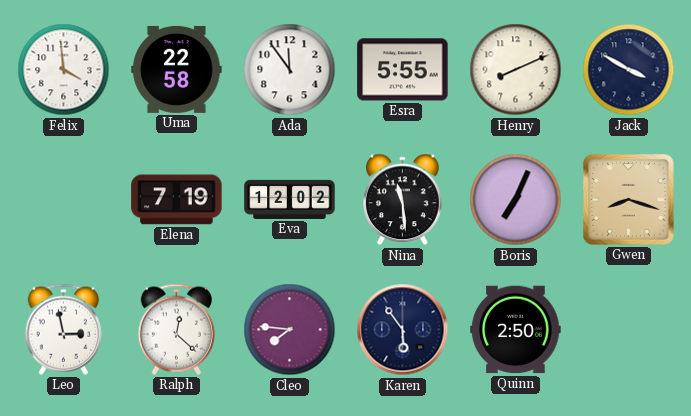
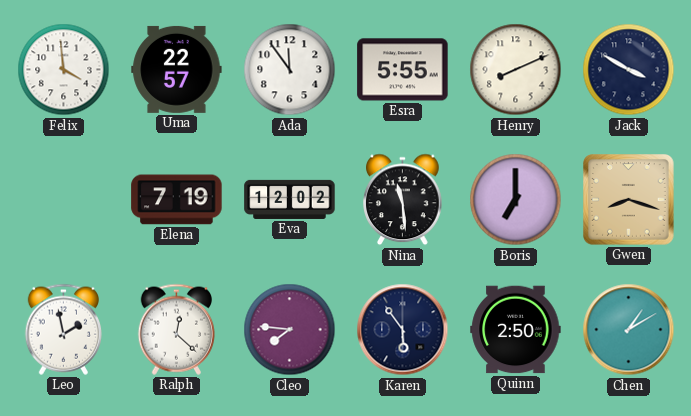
Uma: 22:58 -> 22:57 (177, 69)
Boris: 7:04 -> 7:00 (516, 200)
Leo: 2:58 -> 1:58 (63, 329)
Chen: none -> 1:10 (629, 330)
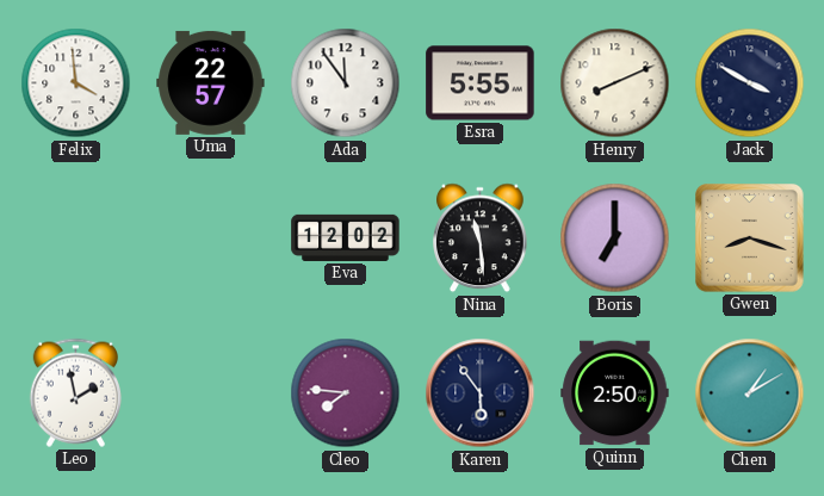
Elena: 7:19 -> none (177, 200)
Ralph: 12:22 -> none (176, 329)
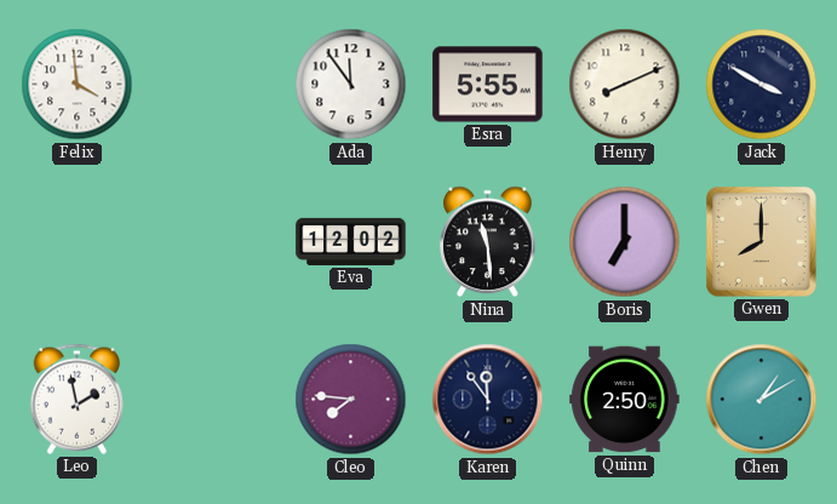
Uma: 22:57 -> none (211, 82)
Gwen: 8:18 -> 8:00 (762, 242)
Karen: 5:54 -> 11:54 (488, 400)
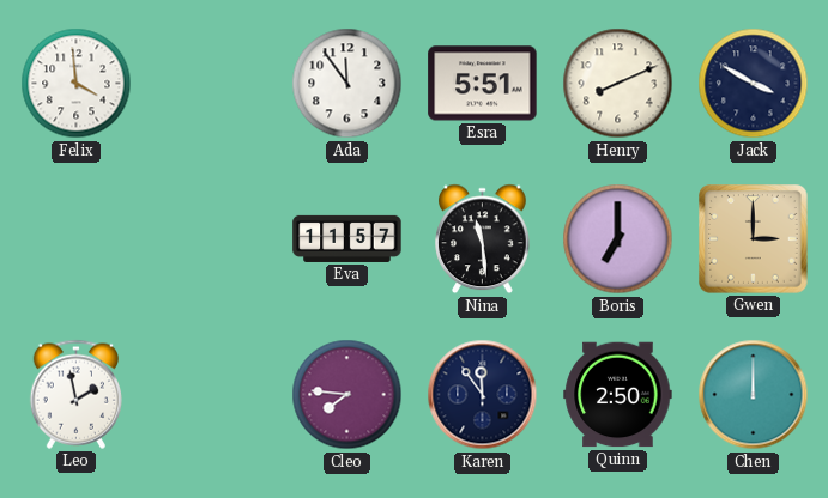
Esra: 5:55 -> 5:51 (483, 84)
Eva: 12:02 -> 11:57 (347, 238)
Gwen: 8:00 -> 3:00 (754, 239)
Chen: 1:10 -> 12:00 (754, 395)
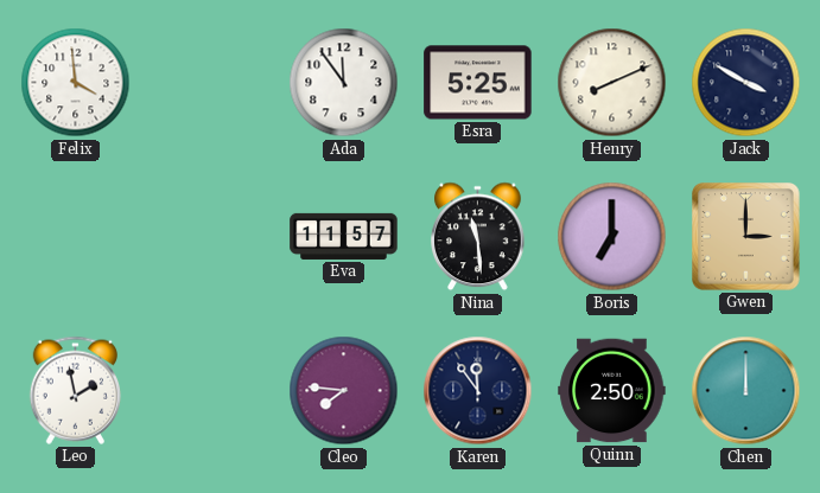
Esra: 5:51 -> 5:25 (478, 83)
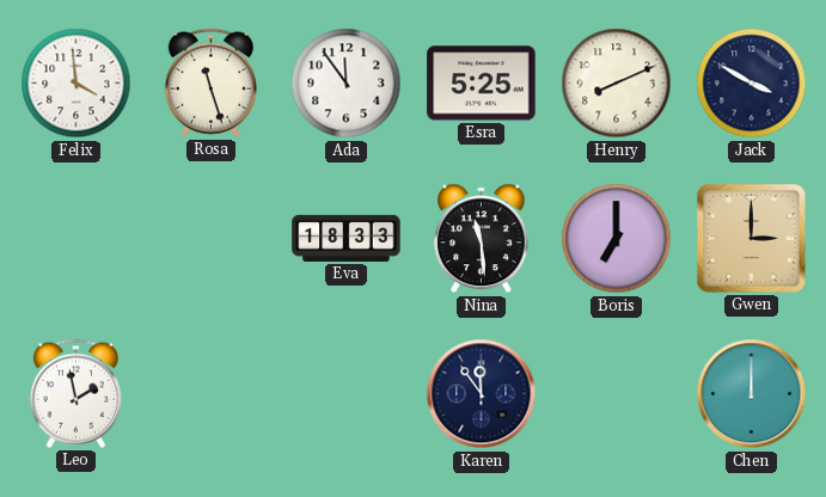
Rosa: none -> 11:27 (210, 82)
Eva: 11:57 -> 18:33 (347, 238)
Cleo: 7:46 -> none (344, 391)
Quinn: 2:50 -> none (612, 391)
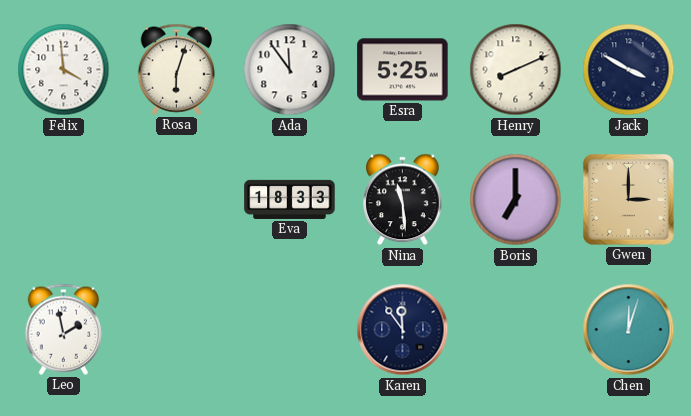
Rosa: 11:27 -> 6:03 (176, 69)
Chen: 12:00 -> 12:03 (629, 330)
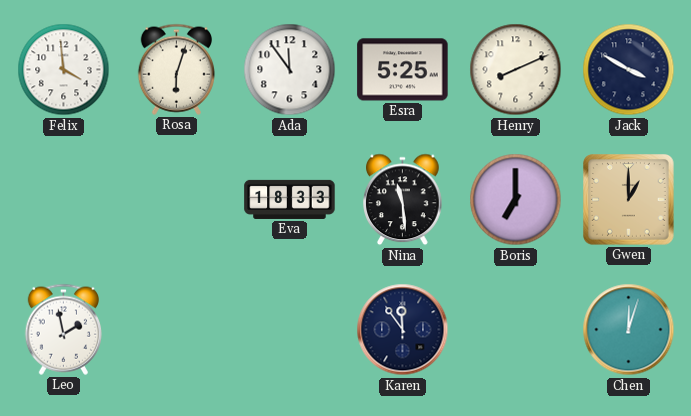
Gwen: 3:00 -> 1:00 (629, 200)
